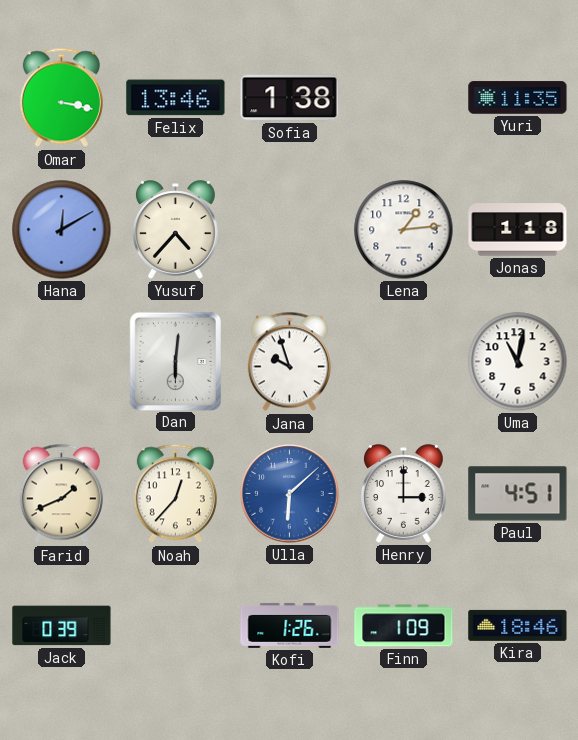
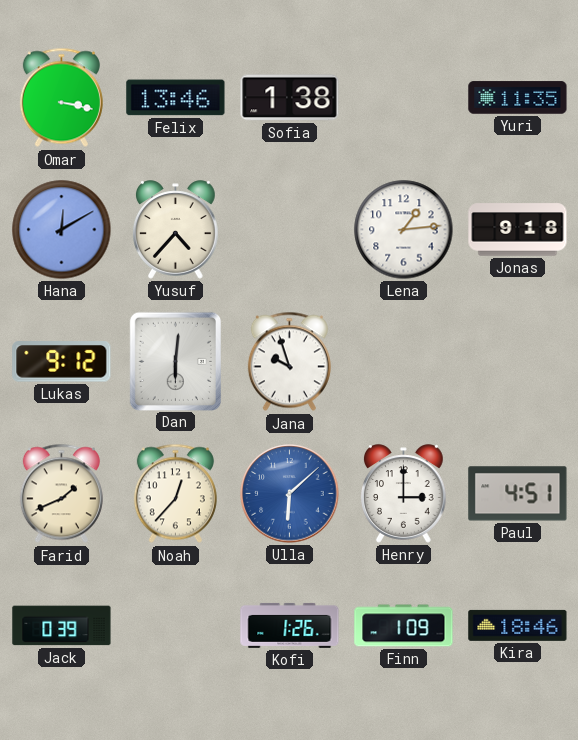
Jonas: 1:18 -> 9:18 (518, 230)
Lukas: none -> 9:12 (62, 362)
Uma: 11:02 -> none (518, 362)
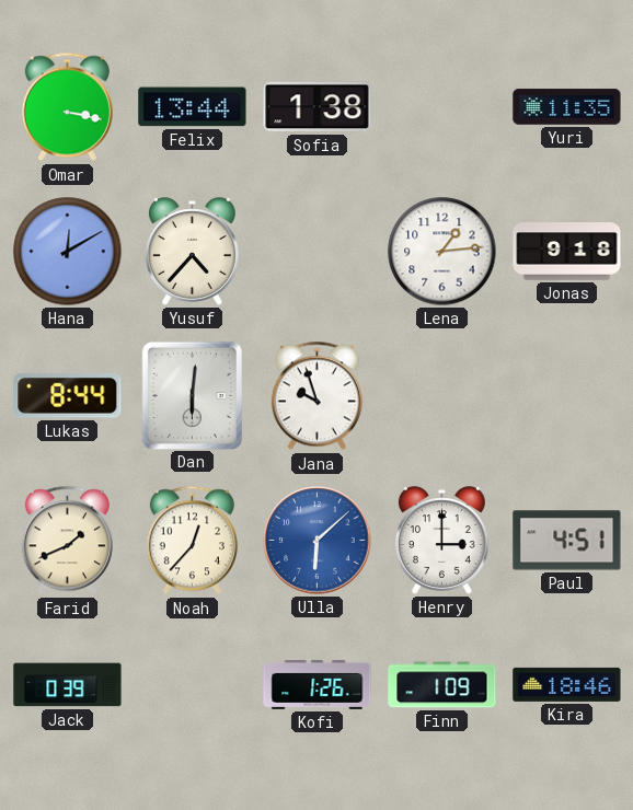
Felix: 13:46 -> 13:44 (193, 107)
Lukas: 9:12 -> 8:44 (68, 396)
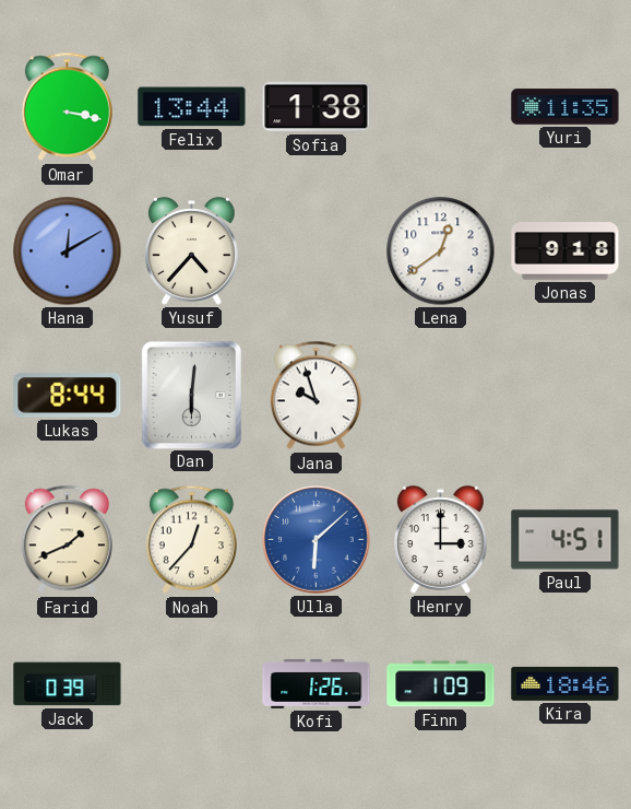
Lena: 1:14 -> 12:39 (441, 251)
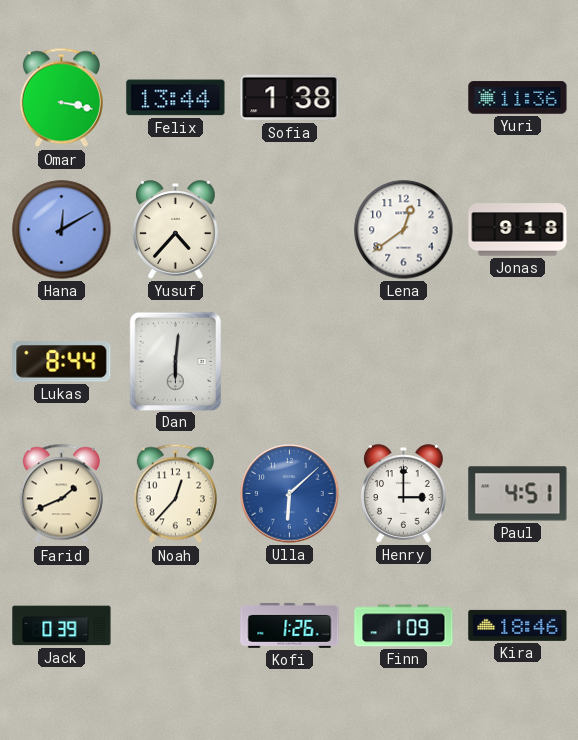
Yuri: 11:35 -> 11:36 (518, 98)
Jana: 9:57 -> none (315, 396)
